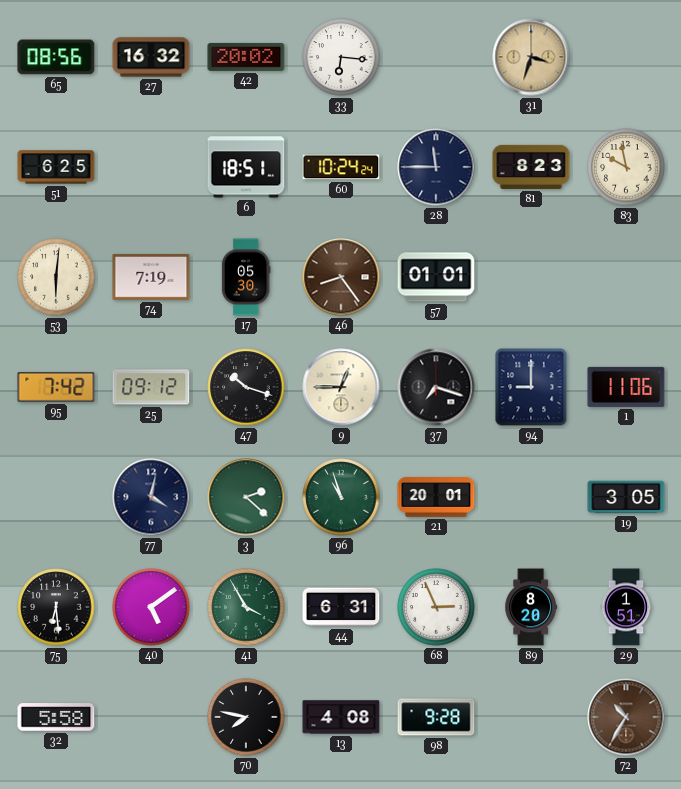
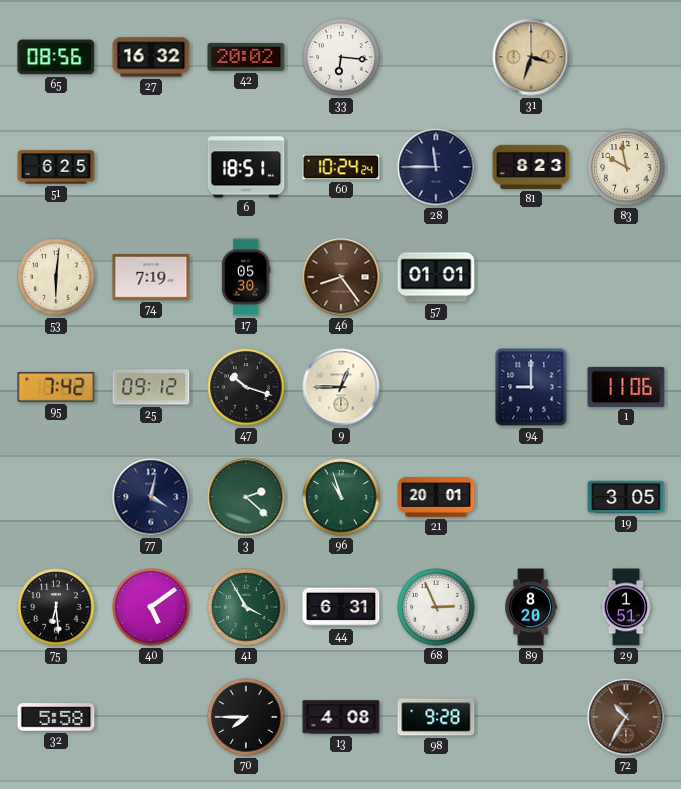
37: 7:18 -> none (436, 387)
70: 7:47 -> 7:45 (246, 717)
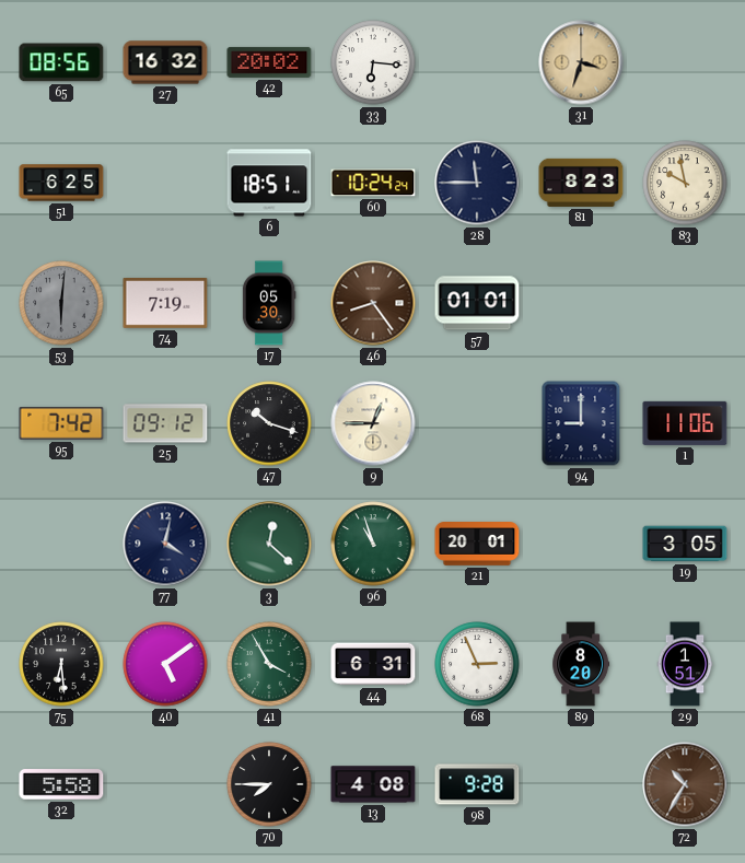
53 dial: cream -> grey (61, 303)
3: 2:22 -> 12:22 (269, 544)
